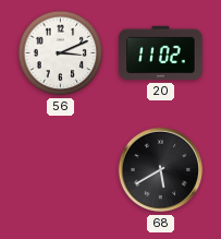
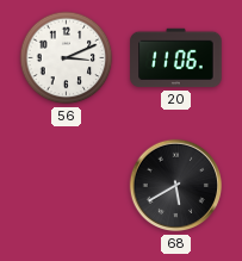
20: 11:02 -> 11:06 (176, 58)
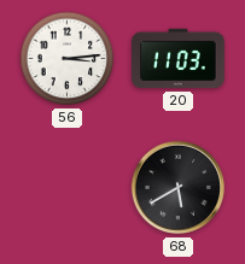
56: 3:11 -> 3:14 (68, 59)
20: 11:06 -> 11:03 (179, 59)
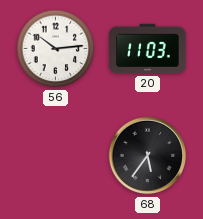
56: 3:14 -> 10:14 (56, 49)
68: 5:40 -> 5:36 (148, 156)
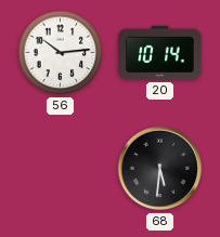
20: 11:03 -> 10:14 (160, 53)
68: 5:36 -> 5:31 (160, 169)
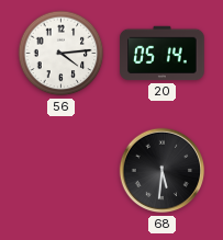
56: 10:14 -> 4:14 (62, 54)
20: 10:14 -> 05:14 (163, 54)
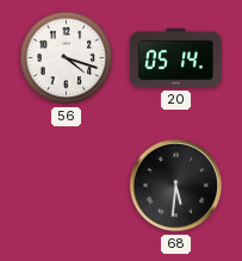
56: 4:14 -> 4:18 (67, 58)
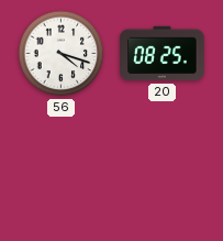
20: 05:14 -> 08:25 (163, 54)
68: 5:31 -> none (176, 186)
